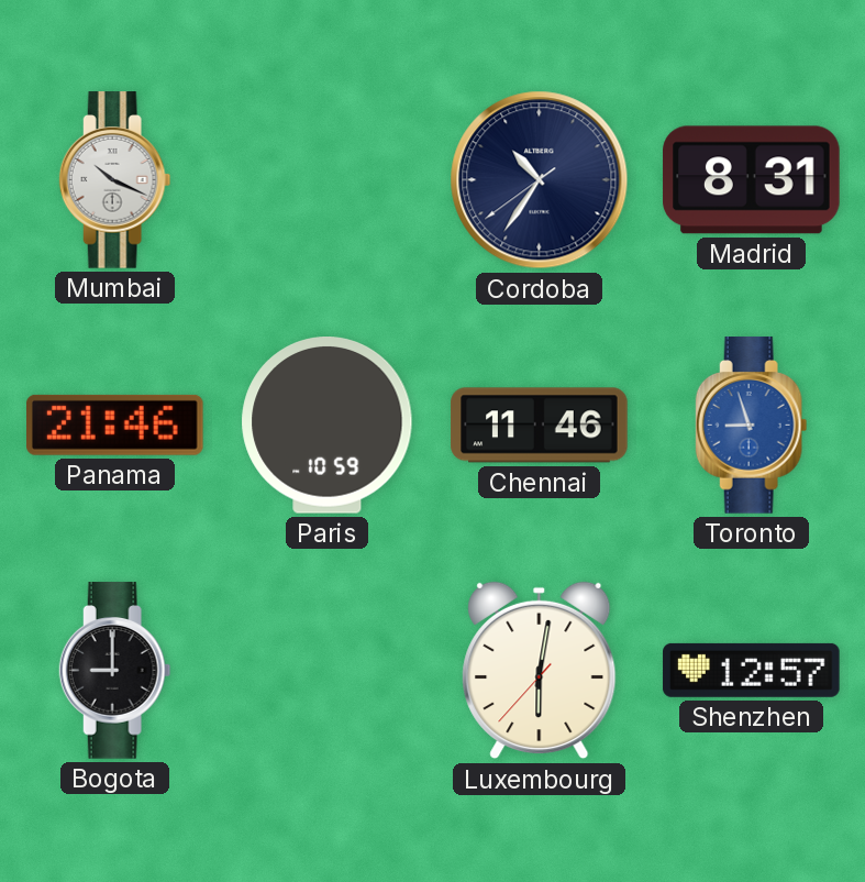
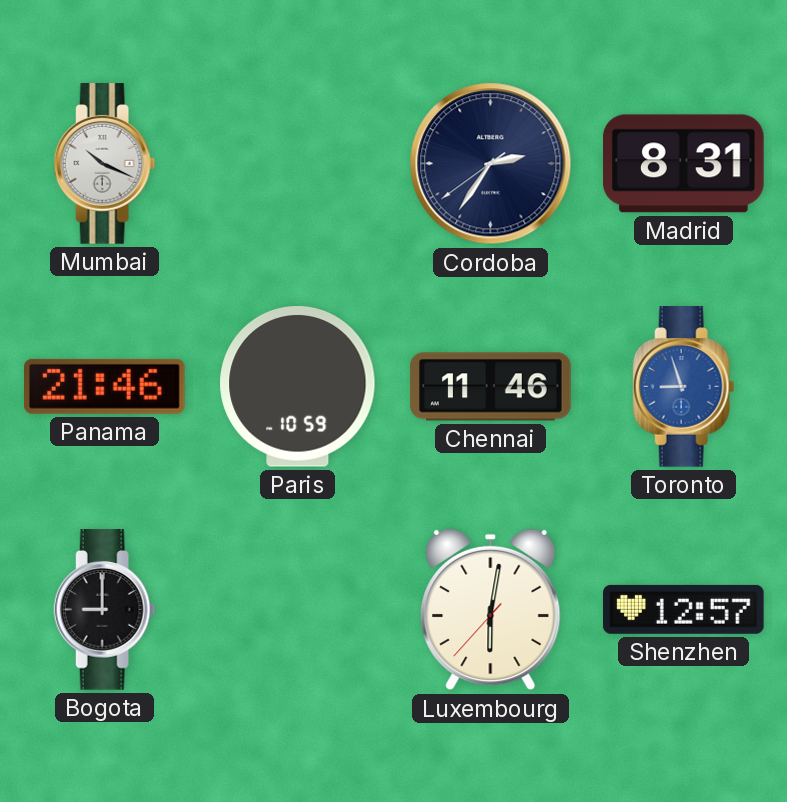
Cordoba: 10:35 -> 2:35 (491, 164)
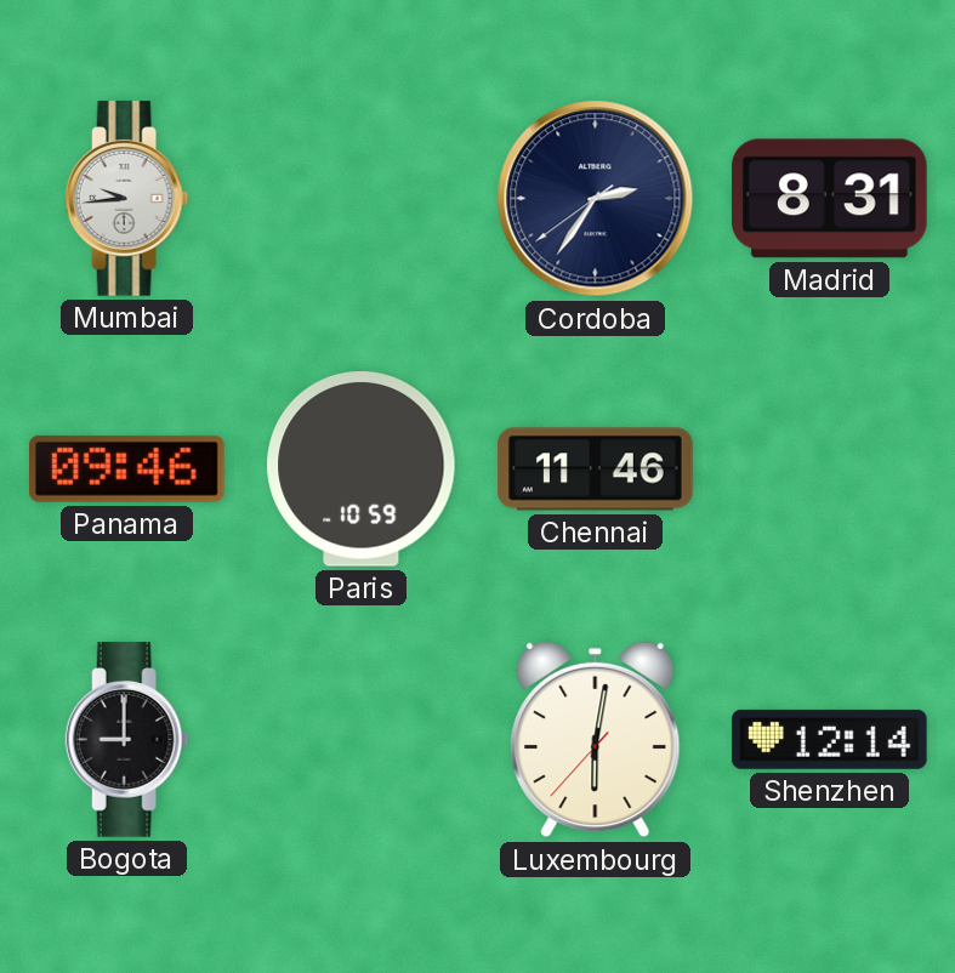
Mumbai: 10:19 -> 9:44 (127, 199)
Panama: 21:46 -> 09:46 (127, 468)
Toronto: 8:57 -> none (684, 387)
Shenzhen: 12:57 -> 12:14 (830, 739)
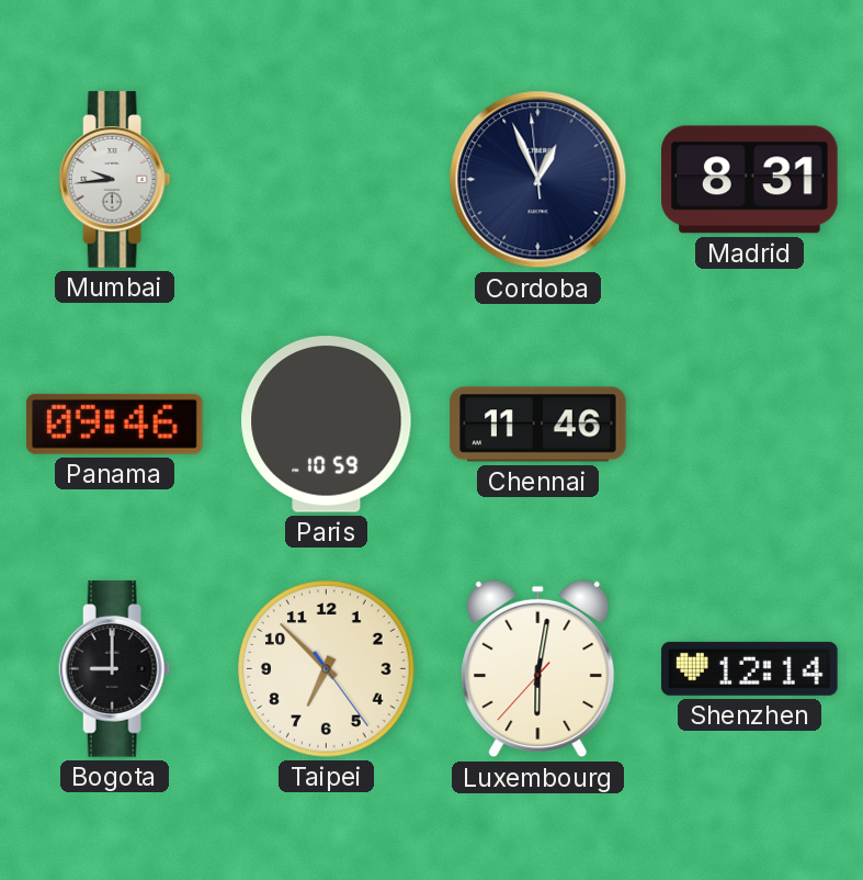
Cordoba: 2:35 -> 12:55 (538, 180)
Taipei: none -> 6:52 (327, 669)
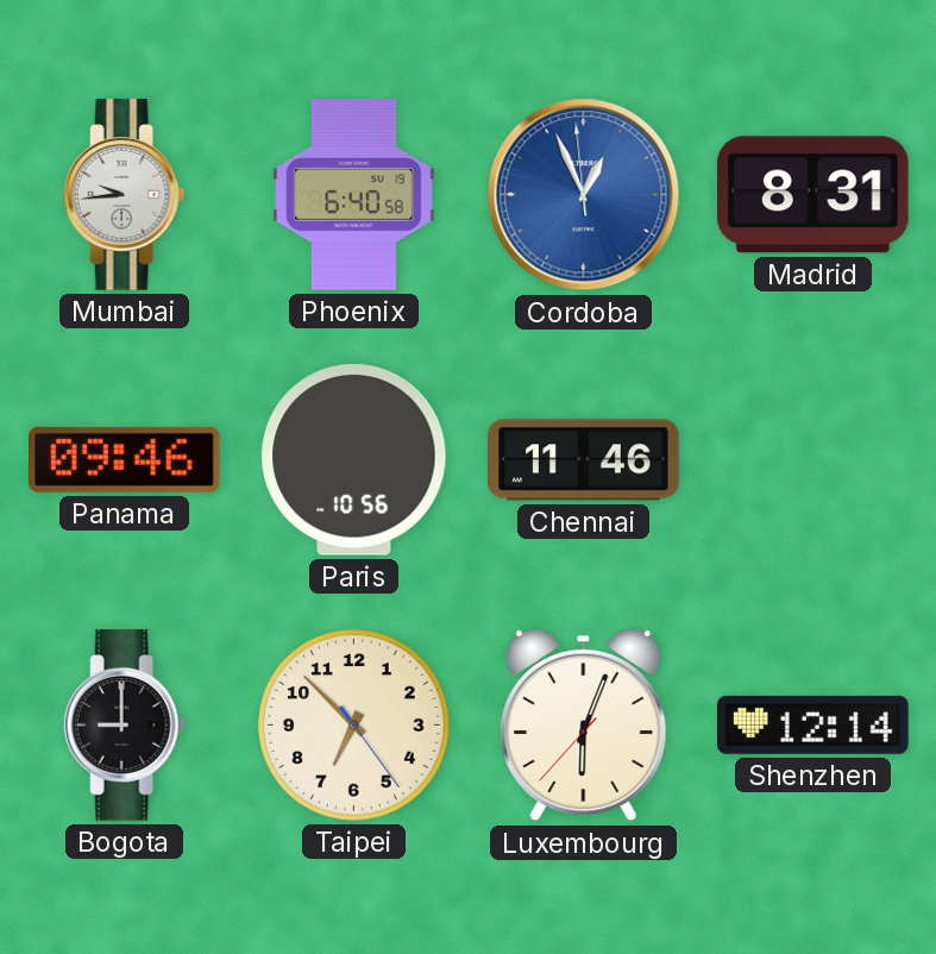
Phoenix: none -> 6:40 (354, 195)
Cordoba dial: navy -> blue (584, 195)
Paris: 10:59 -> 10:56 (354, 460)
Luxembourg: 6:01 -> 6:03 (584, 726)
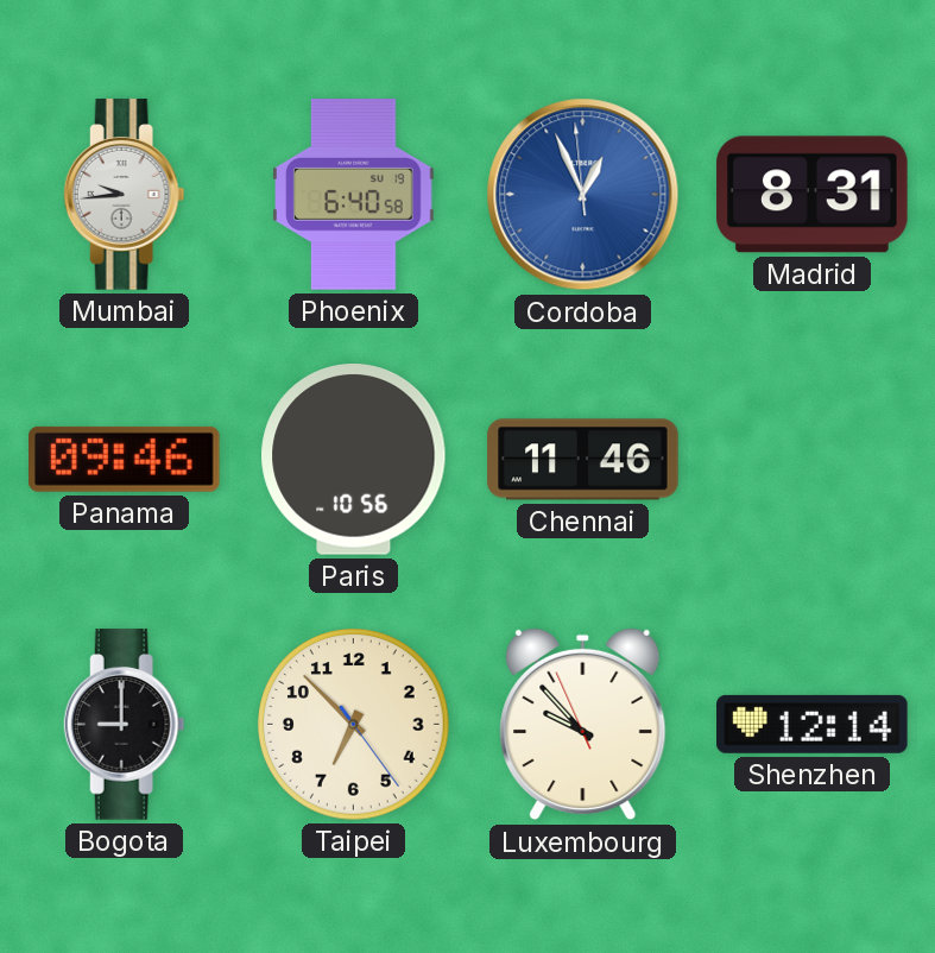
Luxembourg: 6:03 -> 9:52 (583, 725)
